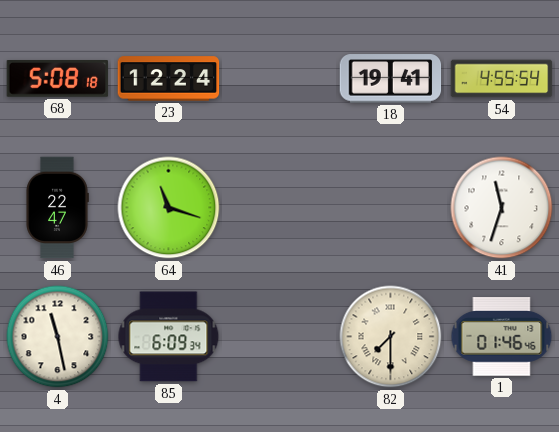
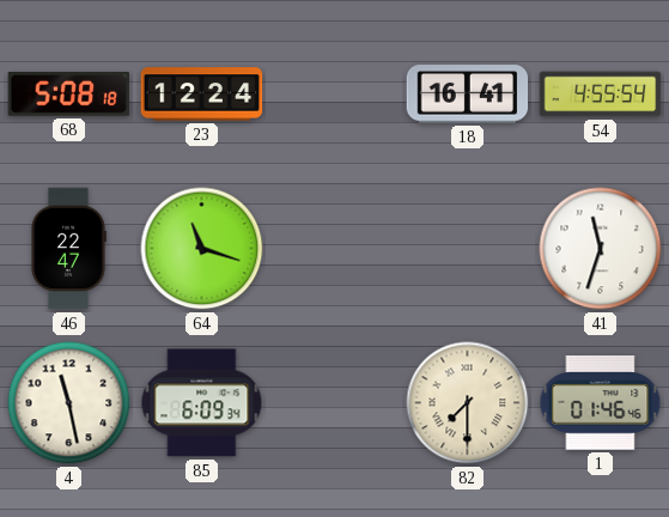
18: 19:41 -> 16:41 (468, 95)
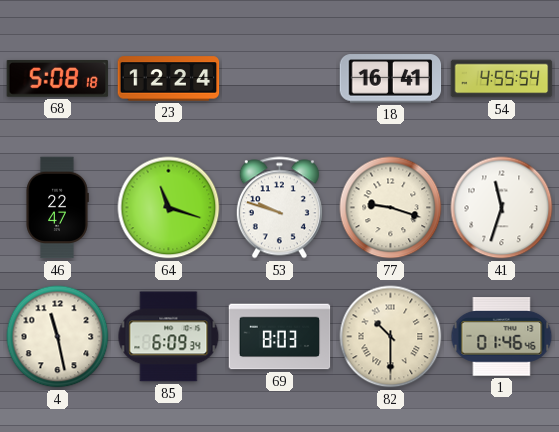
53: none -> 9:48 (279, 208)
77: none -> 9:18 (391, 208)
69: none -> 8:03 (280, 337)
82: 7:30 -> 10:30 (391, 337)
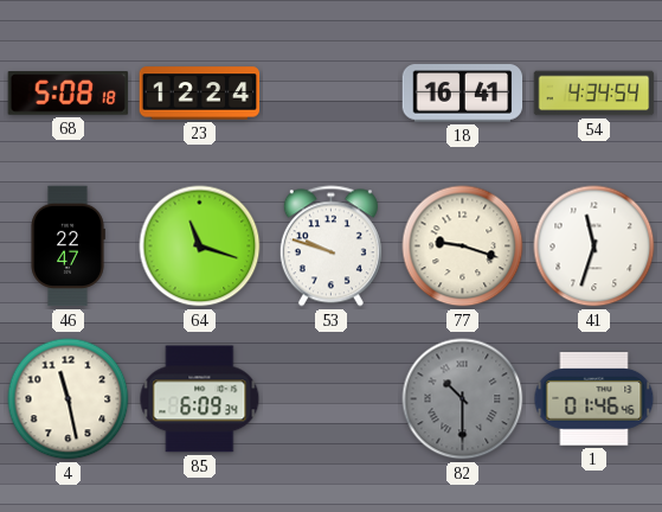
54: 4:55 -> 4:34 (594, 94)
69: 8:03 -> none (280, 337)
82 dial: cream -> grey (463, 399)
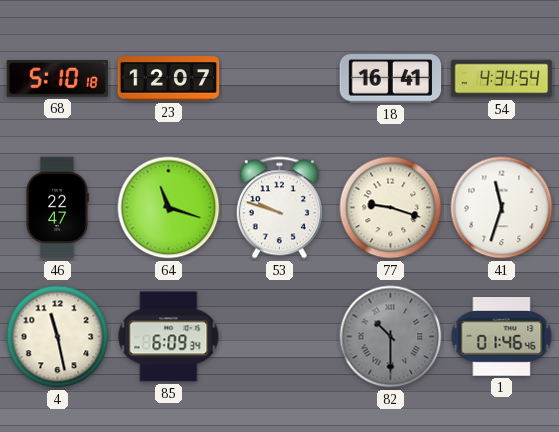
68: 5:08 -> 5:10 (58, 79)
23: 12:24 -> 12:07 (169, 79)
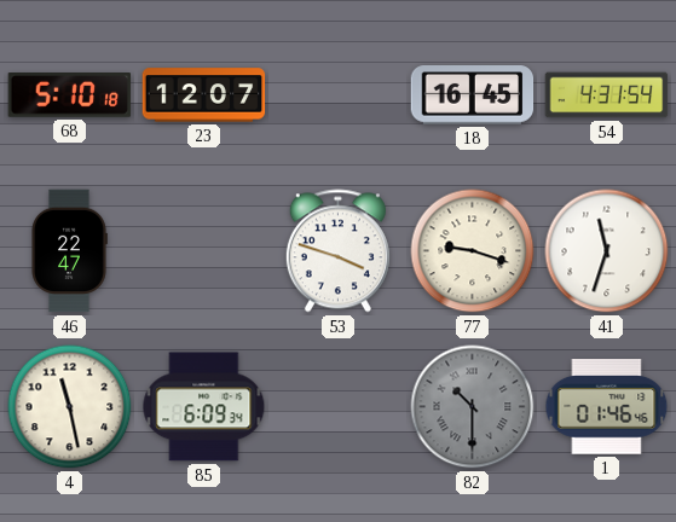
18: 16:41 -> 16:45 (473, 95)
54: 4:34 -> 4:31 (607, 95)
64: 11:18 -> none (169, 208)
53: 9:48 -> 3:48 (337, 251)
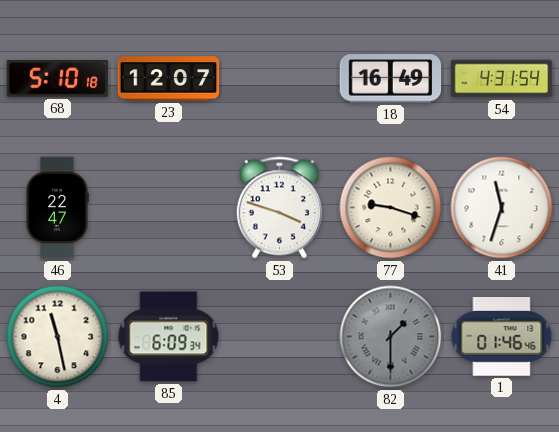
18: 16:45 -> 16:49 (391, 79)
82: 10:30 -> 1:30 (391, 337)
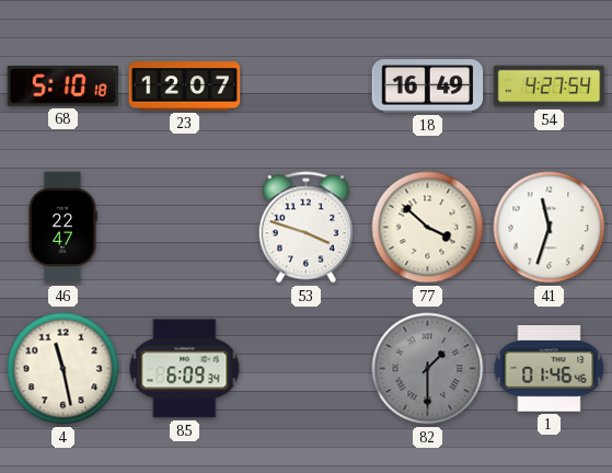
54: 4:31 -> 4:27 (550, 86)
77: 9:18 -> 3:52 (428, 228)
